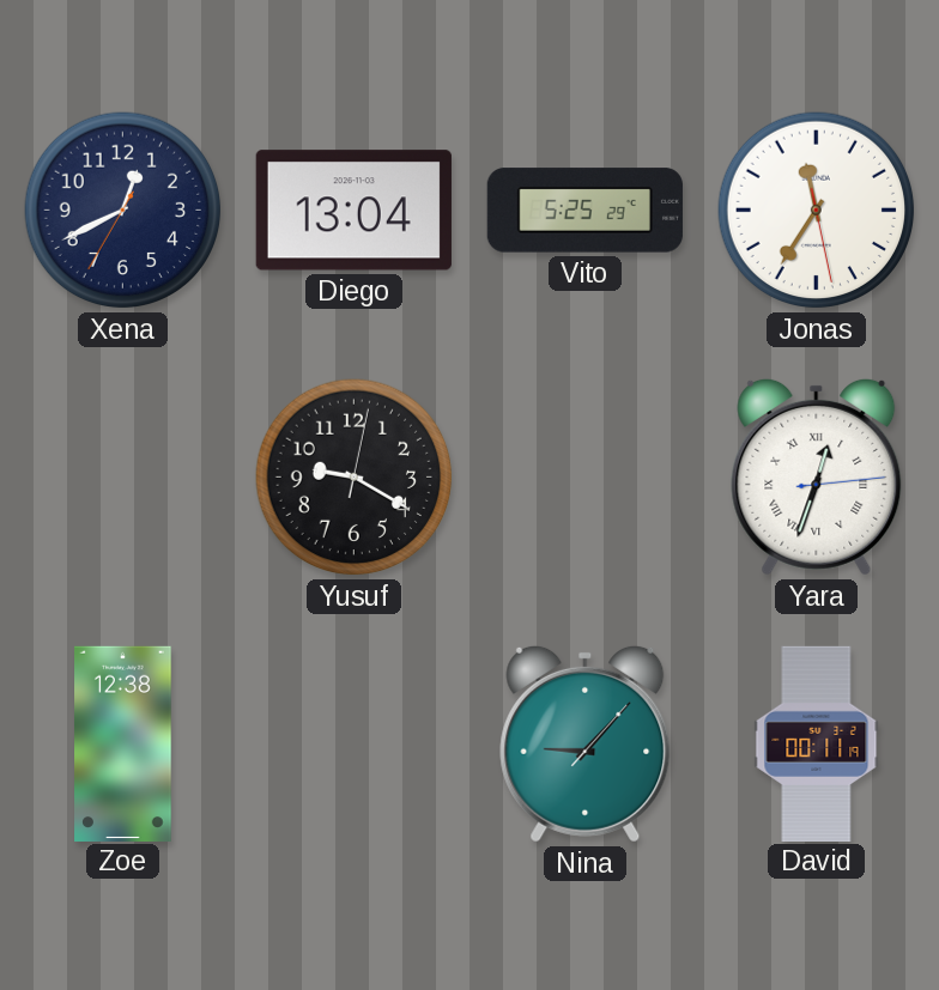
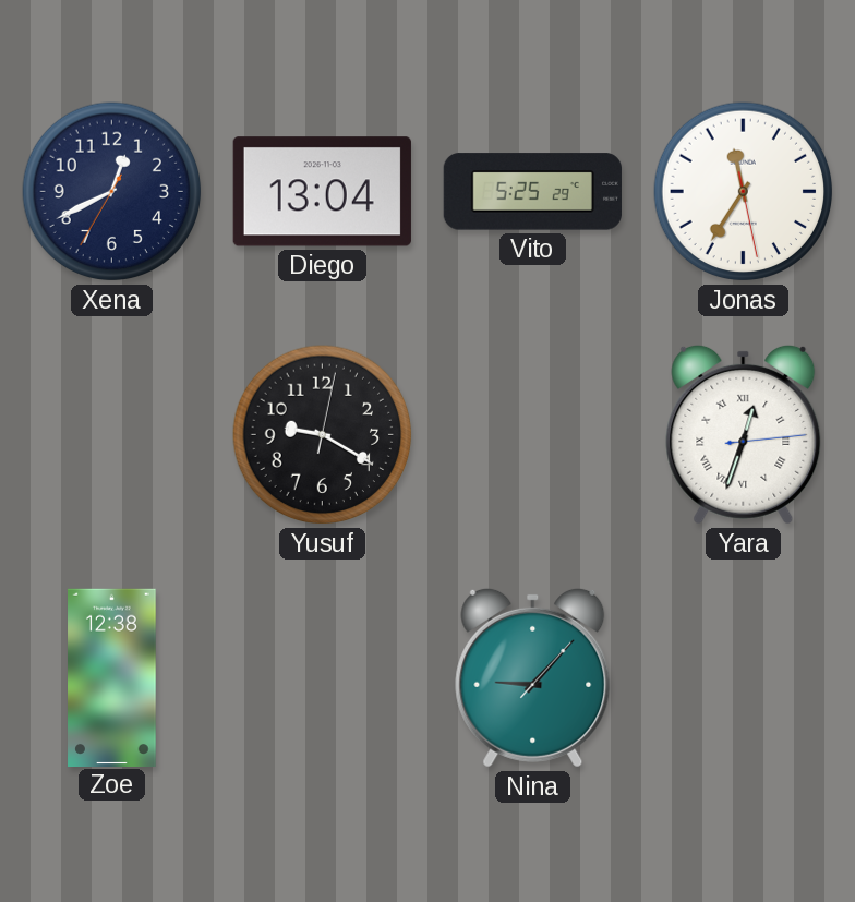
David: 00:11 -> none (817, 743)
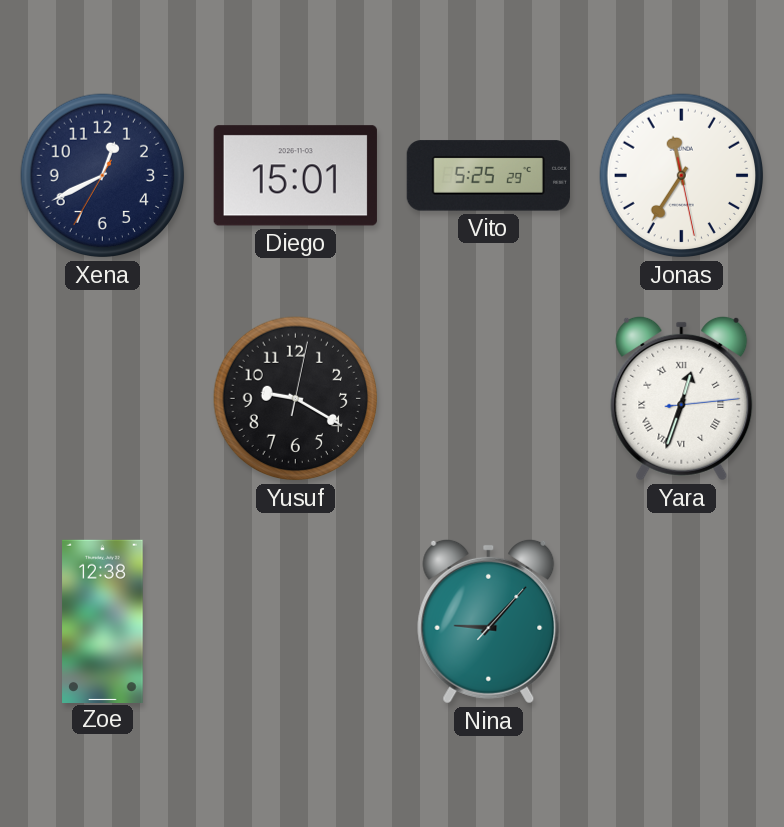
Diego: 13:04 -> 15:01 (295, 176)
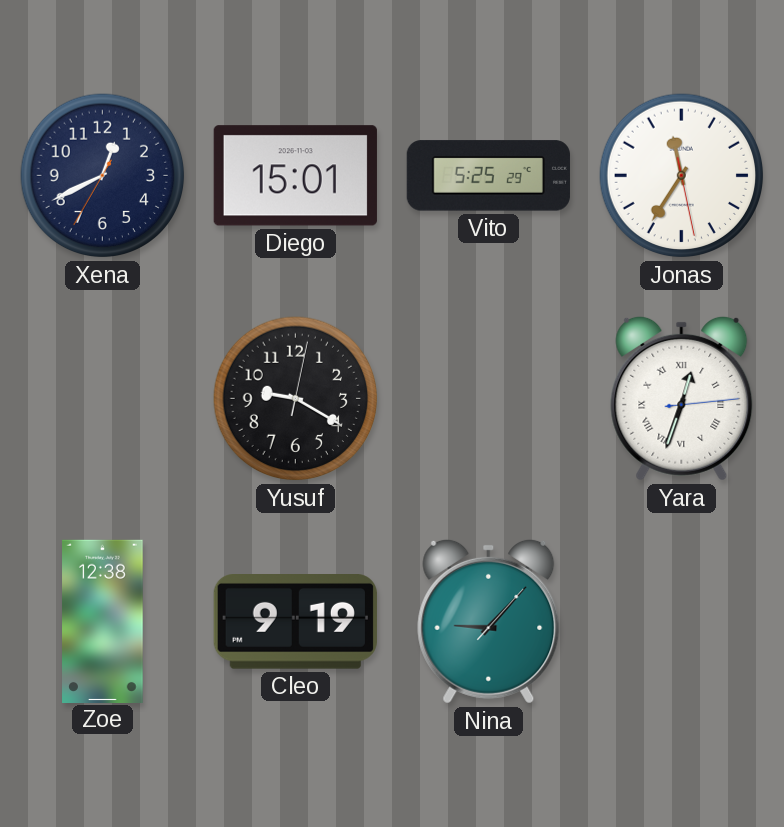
Cleo: none -> 9:19 (295, 622)
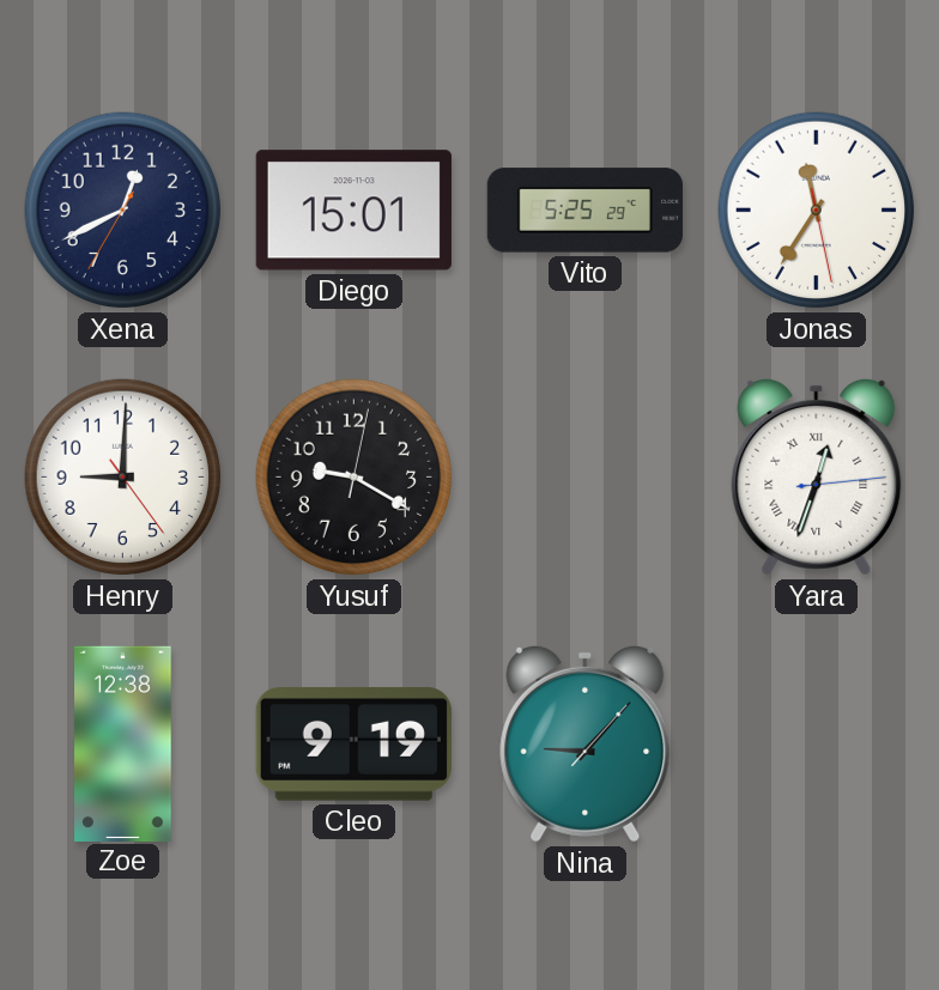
Henry: none -> 9:00 (123, 478)
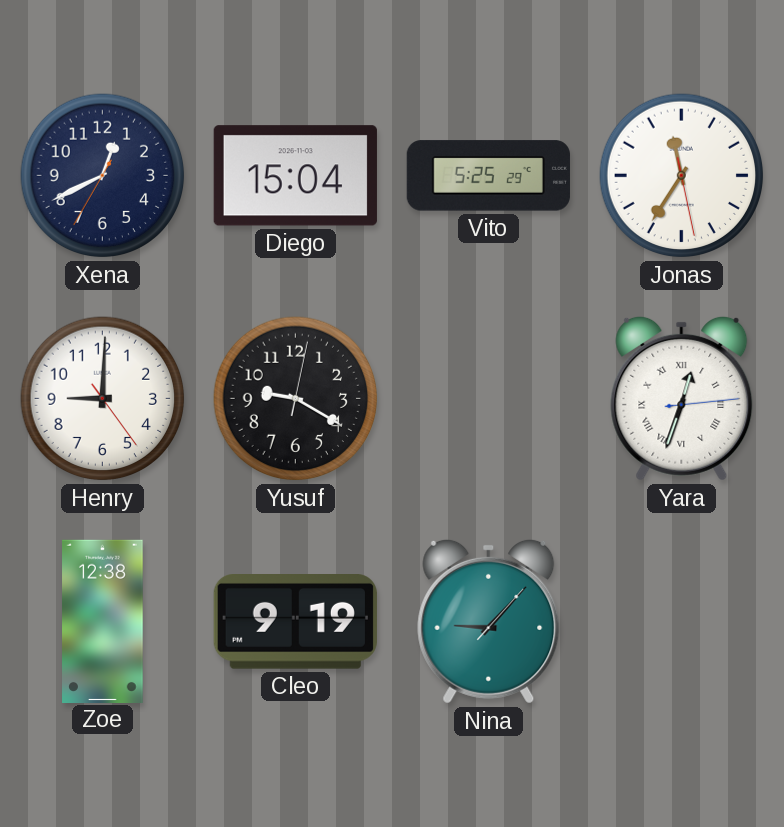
Diego: 15:01 -> 15:04 (295, 176)
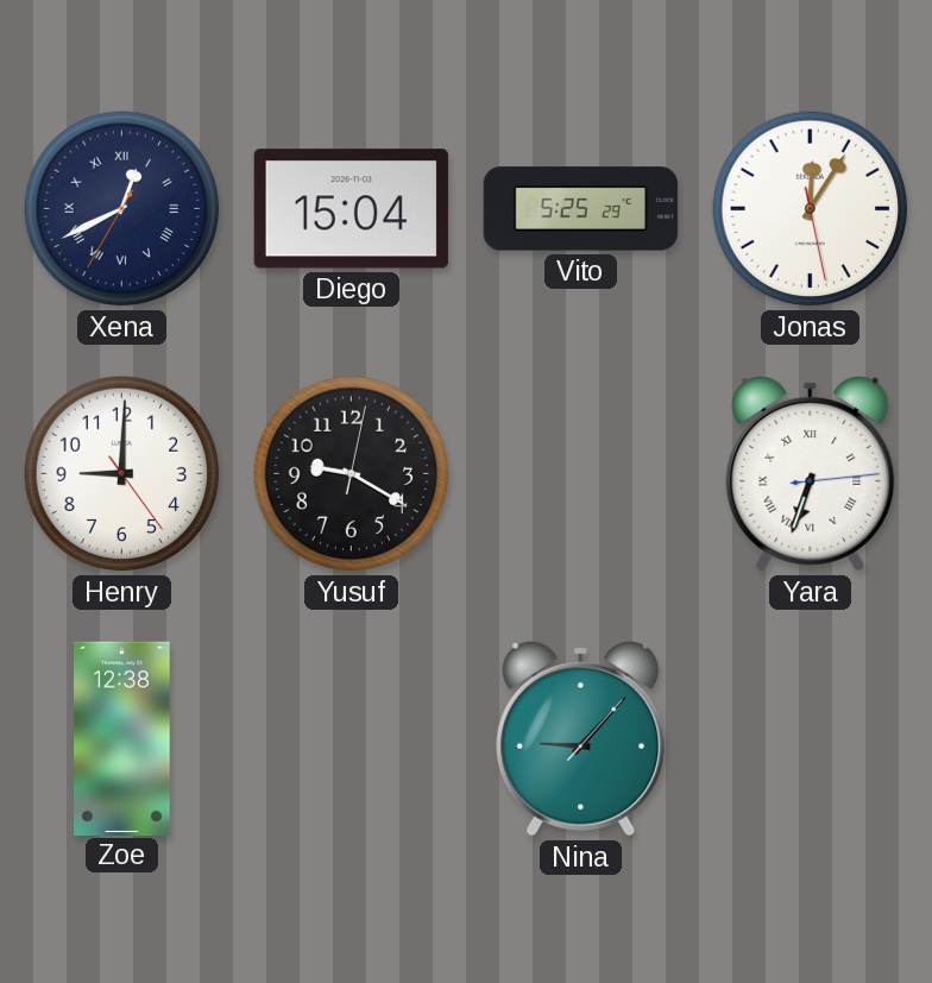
Xena numerals: Arabic -> Roman (122, 209)
Jonas: 11:35 -> 12:05 (811, 209)
Yara: 12:33 -> 6:33 (811, 473)
Cleo: 9:19 -> none (295, 622)
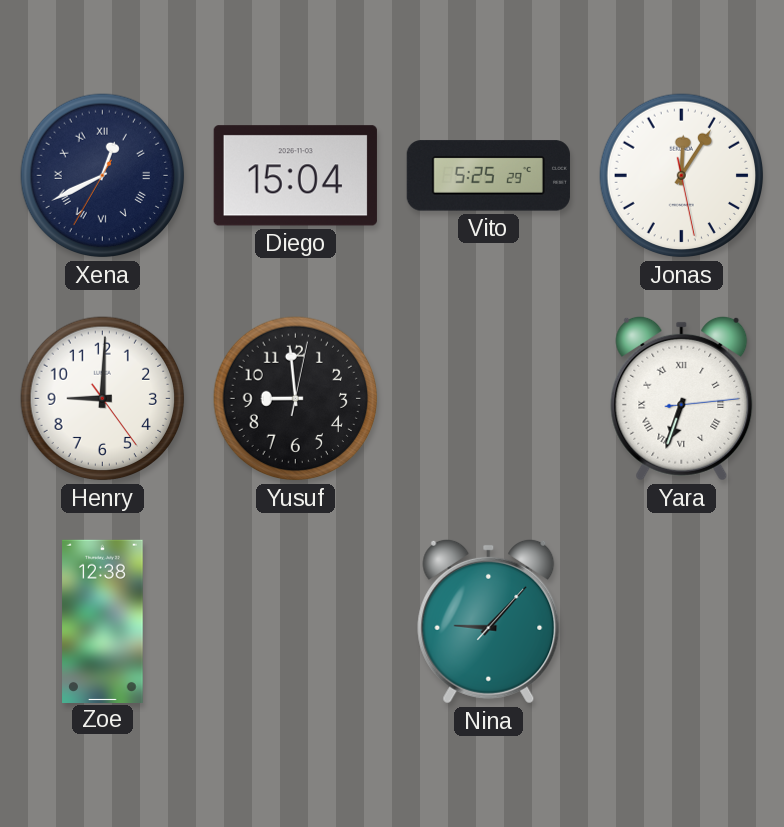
Yusuf: 9:20 -> 8:59 (296, 399)
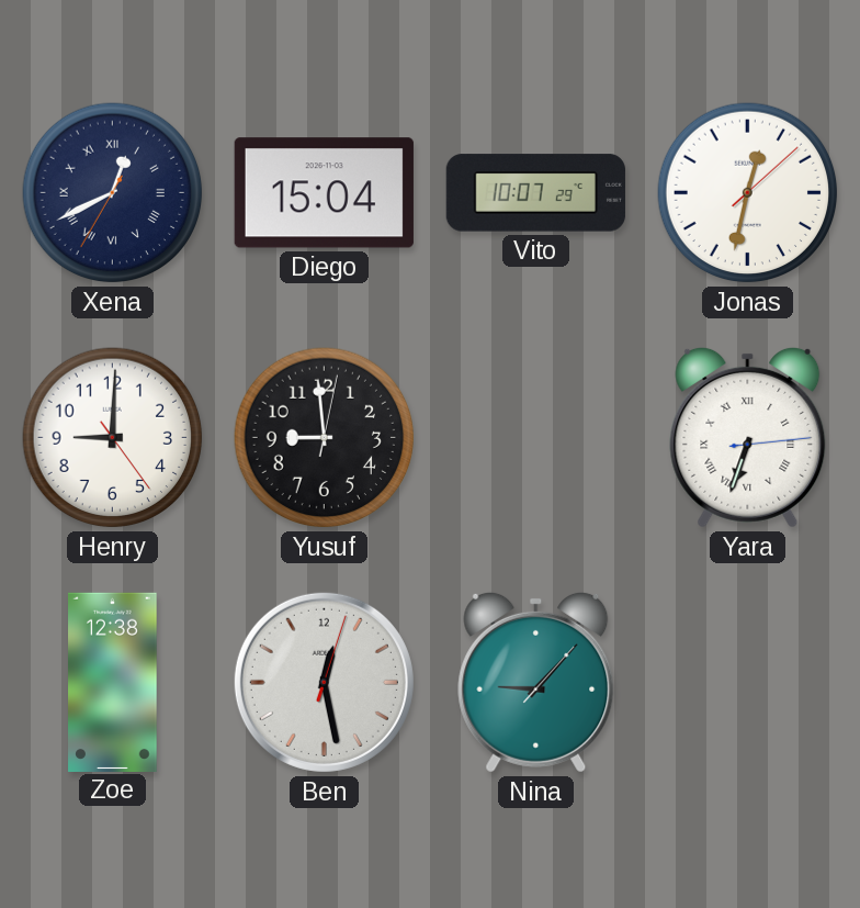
Vito: 5:25 -> 10:07 (535, 193)
Jonas: 12:05 -> 12:32 (748, 193)
Ben: none -> 12:28 (324, 682)
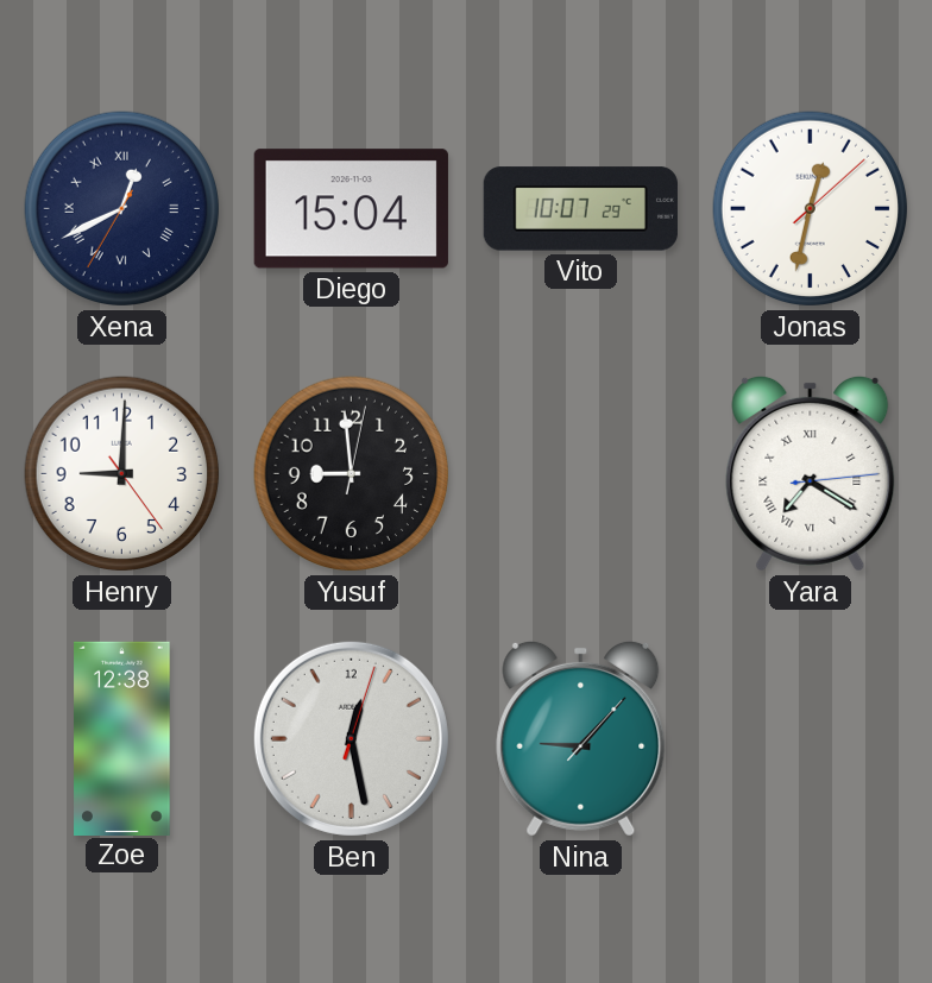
Yara: 6:33 -> 7:20 (811, 473)
